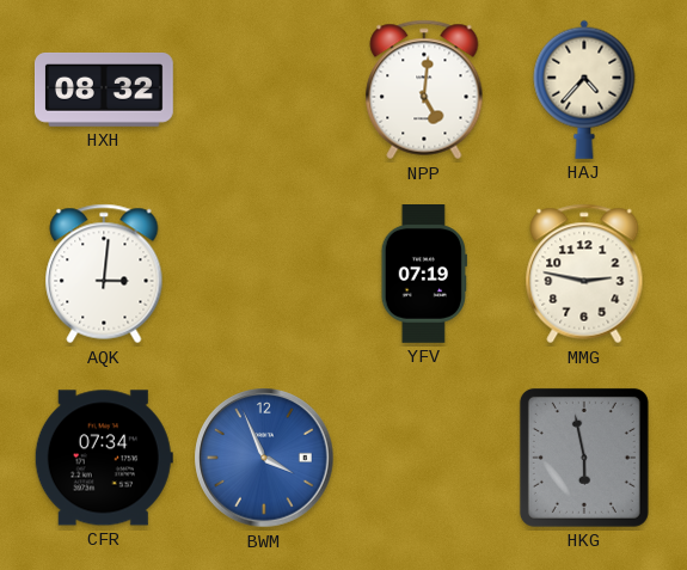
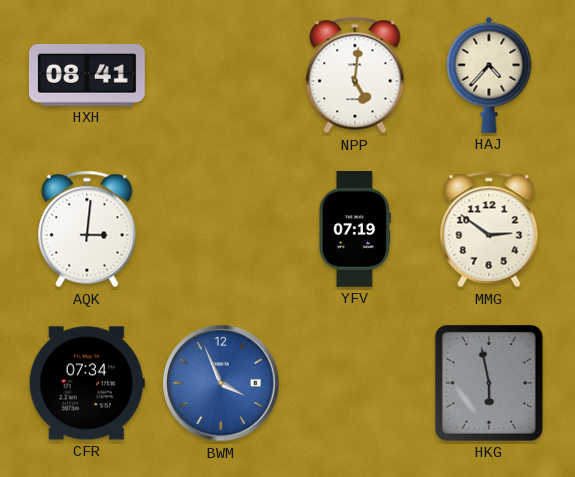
HXH: 08:32 -> 08:41 (87, 75)
MMG: 2:47 -> 2:51 (489, 229)
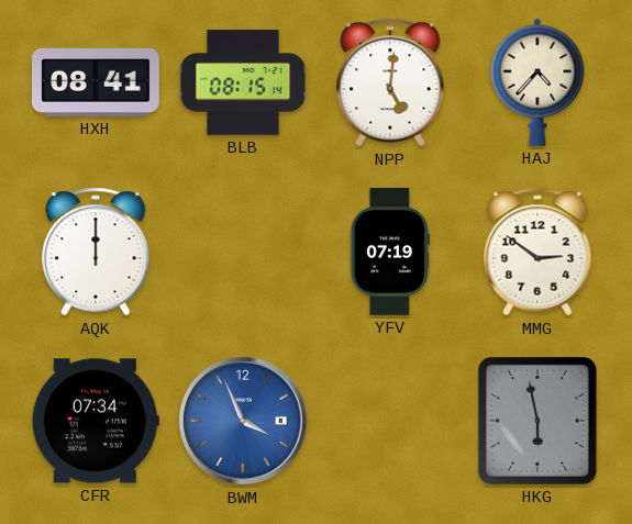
BLB: none -> 08:15 (243, 82)
AQK: 3:01 -> 12:00 (96, 252)
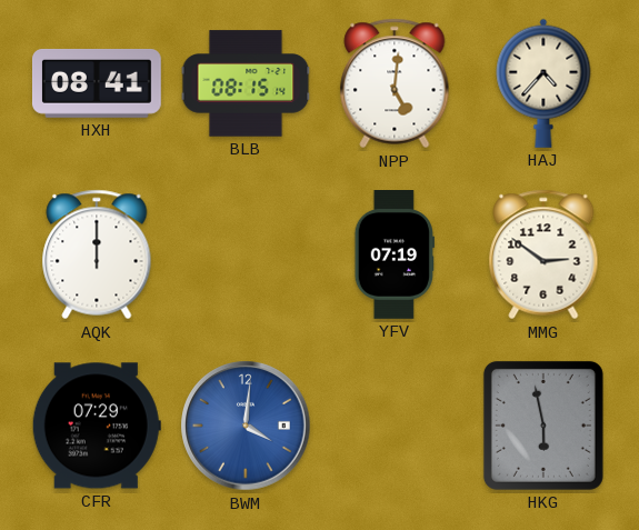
CFR: 07:34 -> 07:29 (97, 426)
BWM: 3:56 -> 4:01 (246, 426)
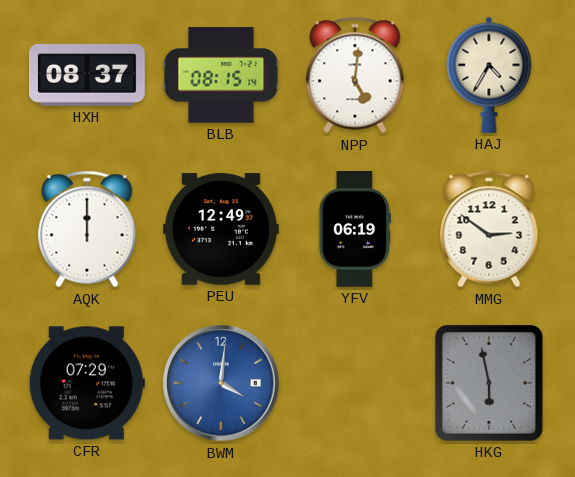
HXH: 08:41 -> 08:37 (87, 75)
HAJ: 4:37 -> 4:35 (489, 75)
PEU: none -> 12:49 (221, 229)
YFV: 07:19 -> 06:19 (355, 230)
